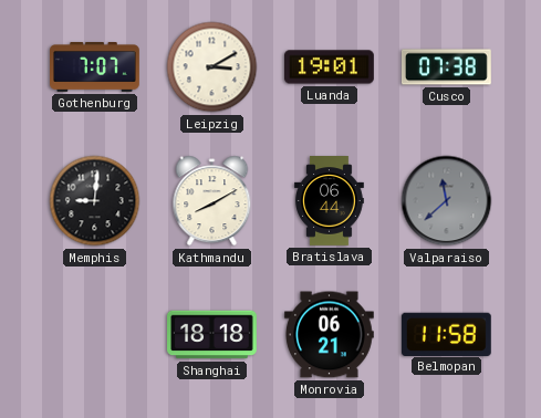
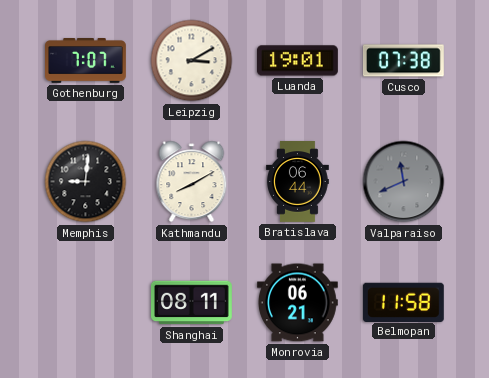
Valparaiso: 11:38 -> 11:41 (404, 182)
Shanghai: 18:18 -> 08:11 (192, 303)
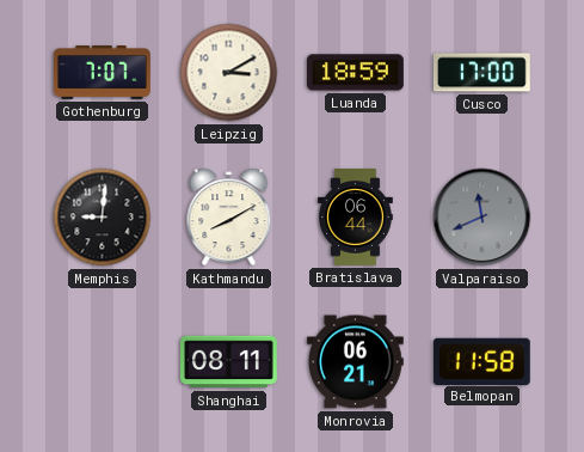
Luanda: 19:01 -> 18:59 (356, 73)
Cusco: 07:38 -> 17:00 (481, 73)
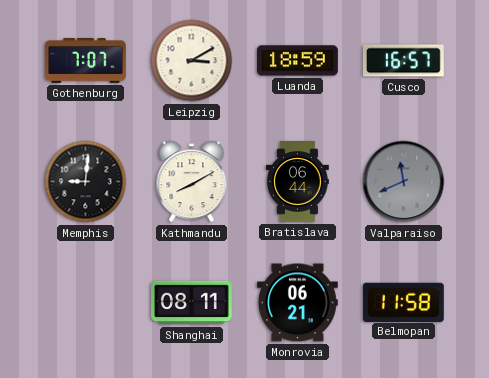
Cusco: 17:00 -> 16:57 (403, 61)
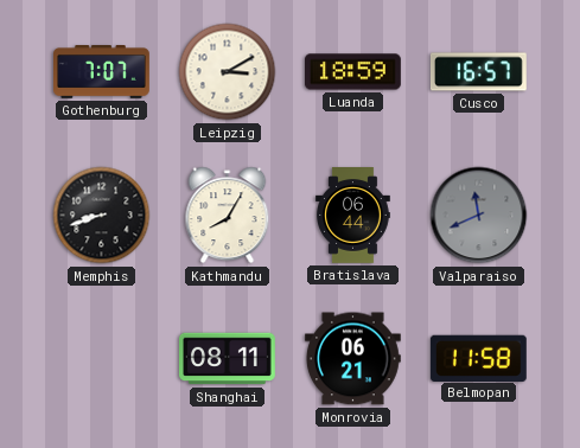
Memphis: 9:01 -> 8:42 (102, 216)
Kathmandu: 8:10 -> 8:05 (228, 216)
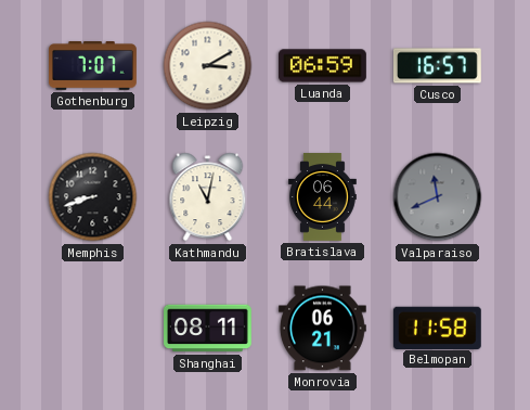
Luanda: 18:59 -> 06:59 (323, 66)
Kathmandu: 8:05 -> 11:02 (208, 197)
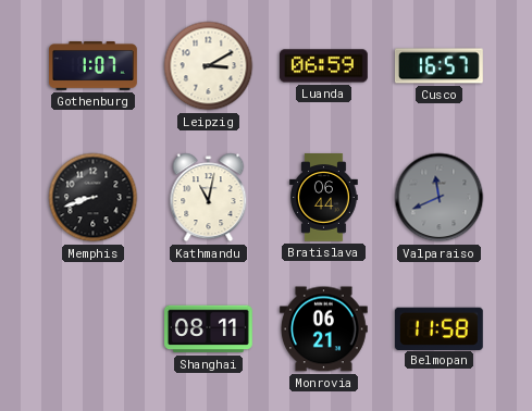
Gothenburg: 7:07 -> 1:07 (94, 66)
